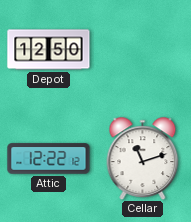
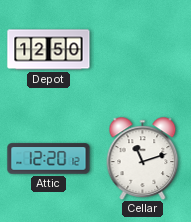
Attic: 12:22 -> 12:20 (49, 159)
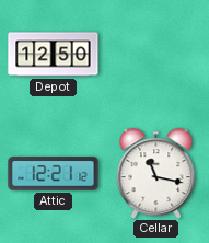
Attic: 12:20 -> 12:21 (54, 174)
Cellar: 11:12 -> 11:17 (156, 173)
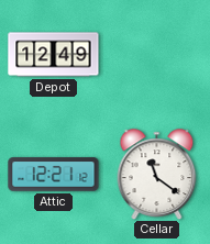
Depot: 12:50 -> 12:49 (54, 55)
Cellar: 11:17 -> 11:21 (157, 174)
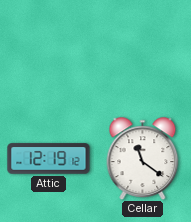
Depot: 12:49 -> none (54, 55)
Attic: 12:21 -> 12:19 (49, 159)
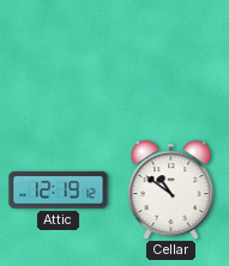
Cellar: 11:21 -> 10:51 (171, 189)
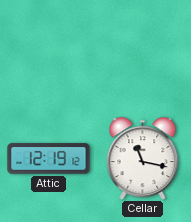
Cellar: 10:51 -> 11:17 (143, 158)
